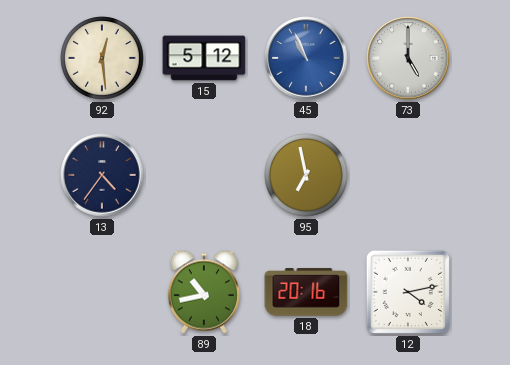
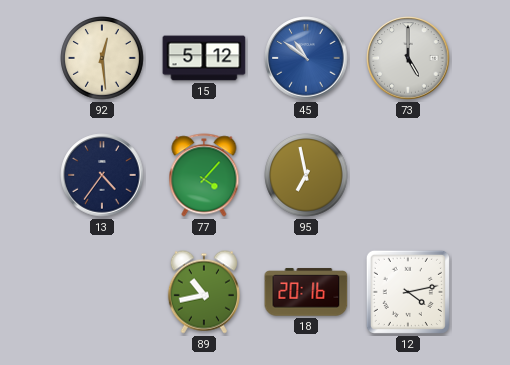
45: 10:56 -> 10:51 (306, 58)
77: none -> 4:07 (204, 175)
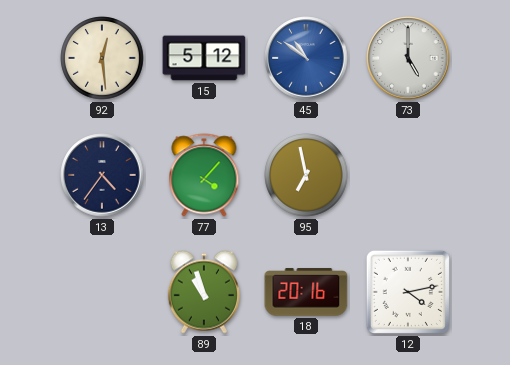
89: 10:43 -> 10:57 (204, 292)
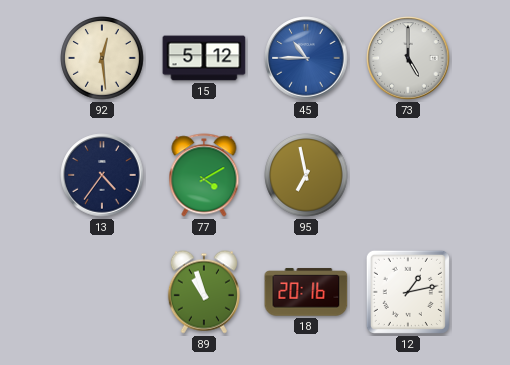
45: 10:51 -> 10:45 (306, 58)
77: 4:07 -> 4:10 (204, 175)
12: 4:13 -> 1:13 (408, 292)
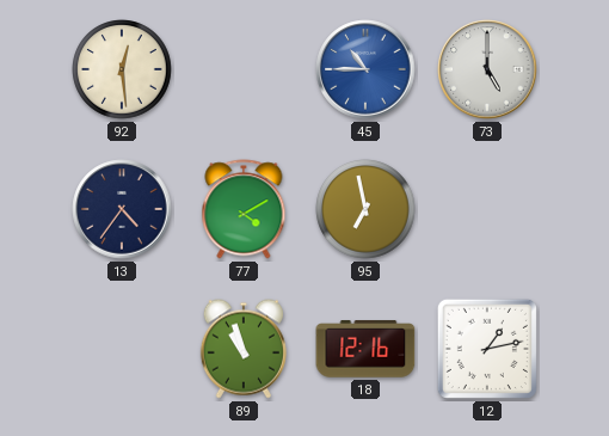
15: 5:12 -> none (204, 58)
18: 20:16 -> 12:16 (365, 349)
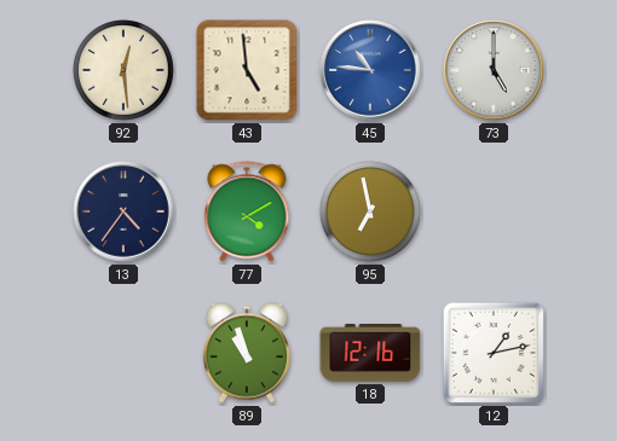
43: none -> 4:59 (247, 70)
45: 10:45 -> 10:46 (370, 70)
